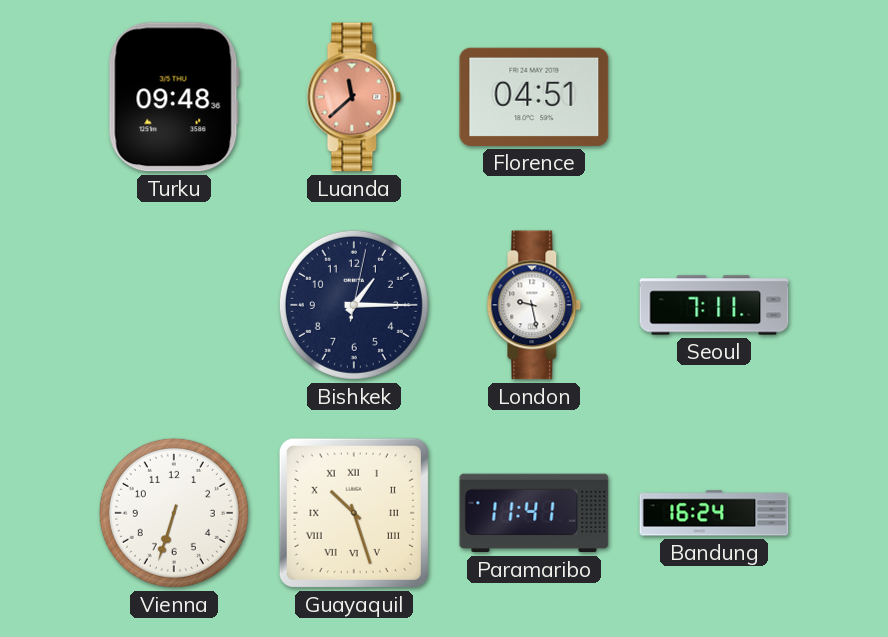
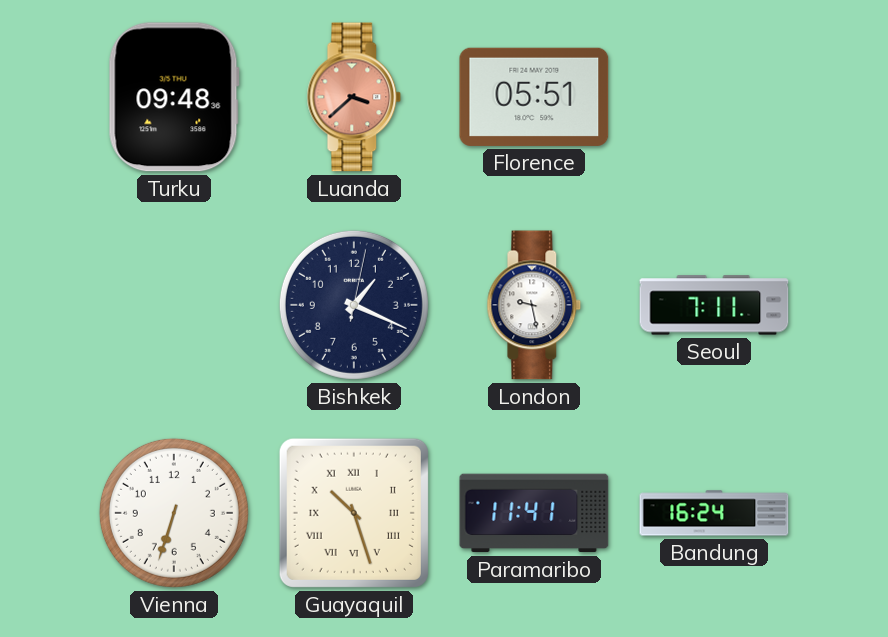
Luanda: 11:38 -> 3:38 (354, 97)
Florence: 04:51 -> 05:51 (534, 97)
Bishkek: 1:15 -> 1:19 (354, 305)
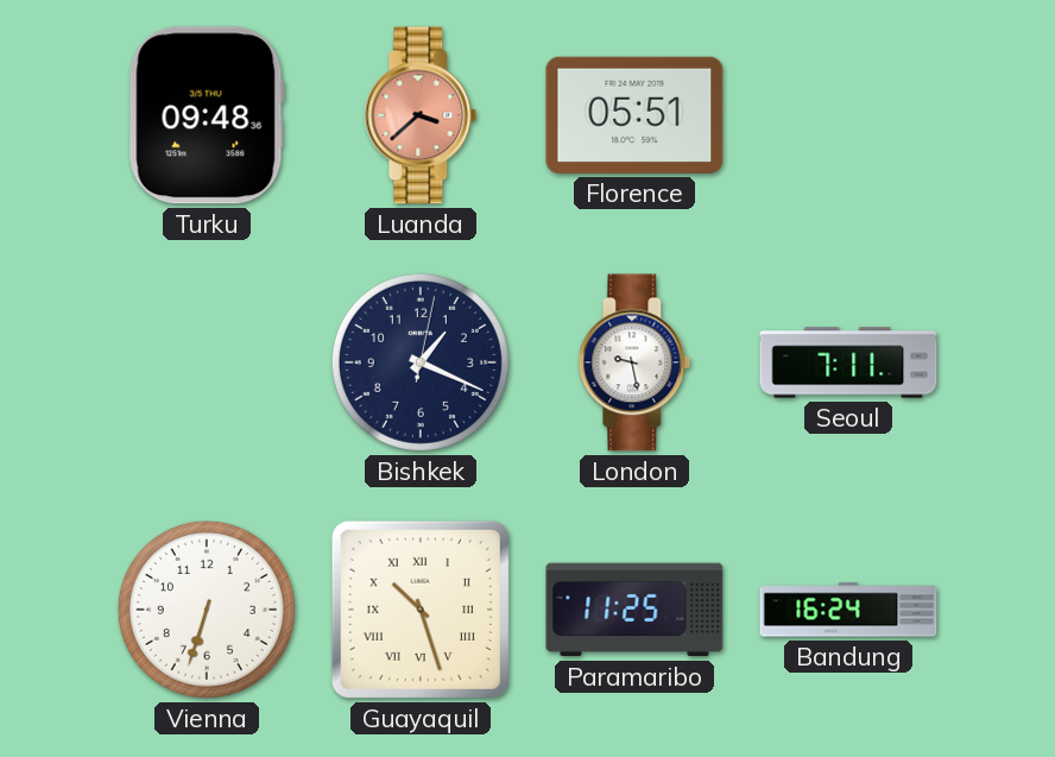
Paramaribo: 11:41 -> 11:25 (634, 610)
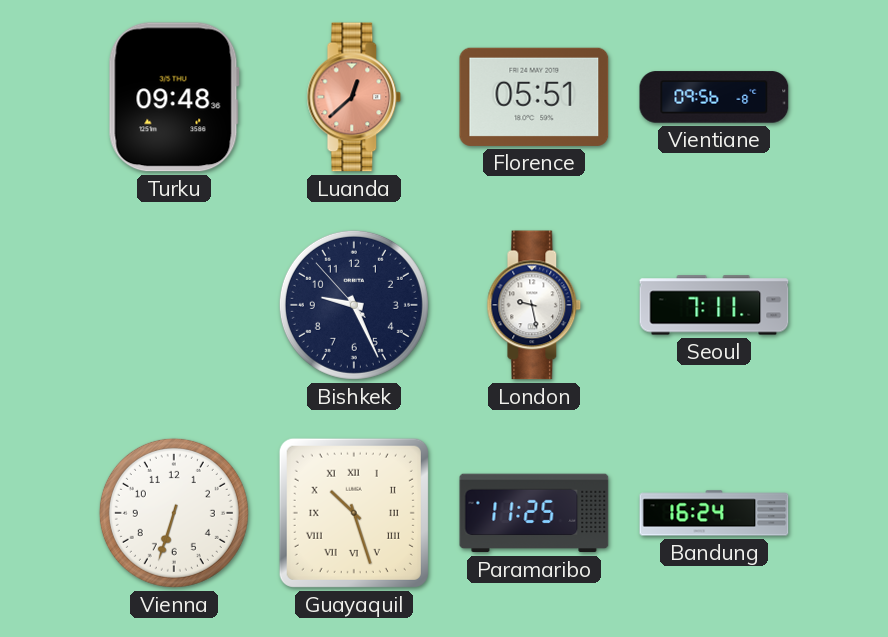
Luanda: 3:38 -> 12:38 (354, 97)
Vientiane: none -> 09:56 (714, 97)
Bishkek: 1:19 -> 9:25 (354, 305)
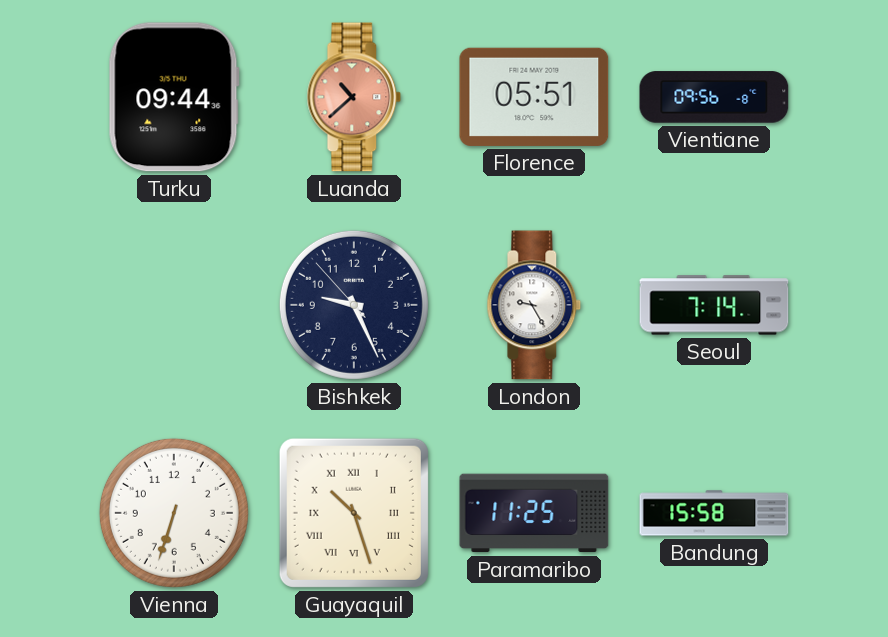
Turku: 09:48 -> 09:44 (174, 97)
Luanda: 12:38 -> 10:38 (354, 97)
London: 9:28 -> 9:25 (534, 305)
Seoul: 7:11 -> 7:14 (714, 305)
Bandung: 16:24 -> 15:58 (714, 513)
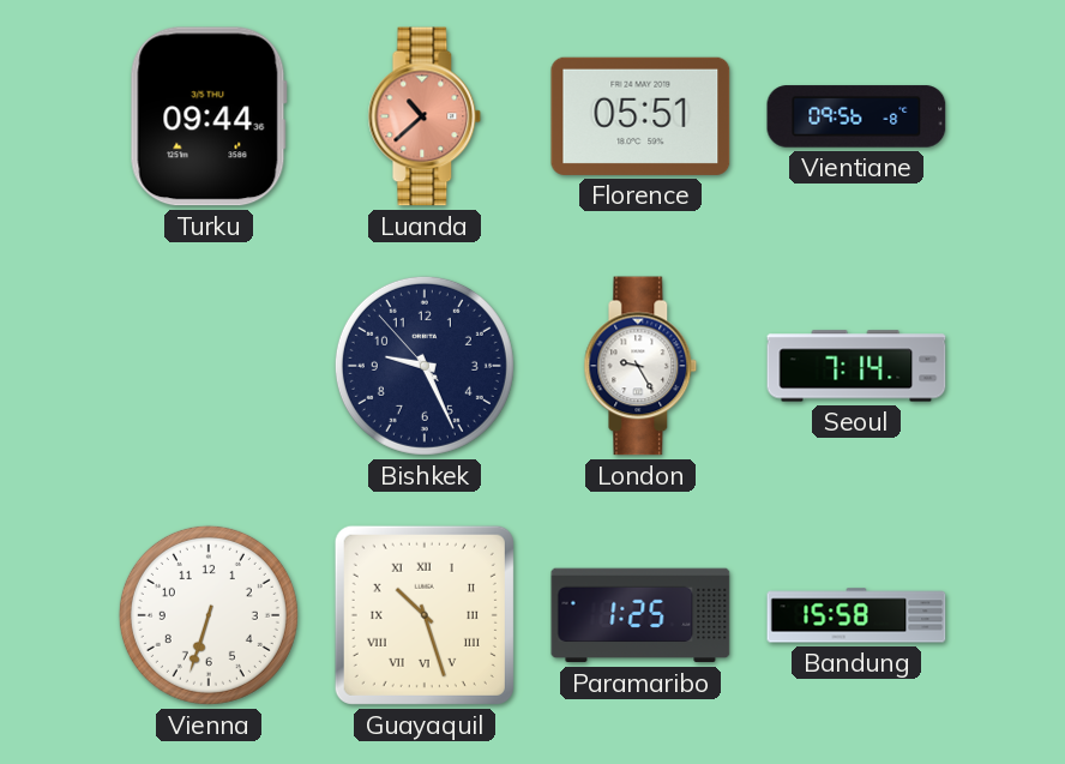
Paramaribo: 11:25 -> 1:25 (640, 615)
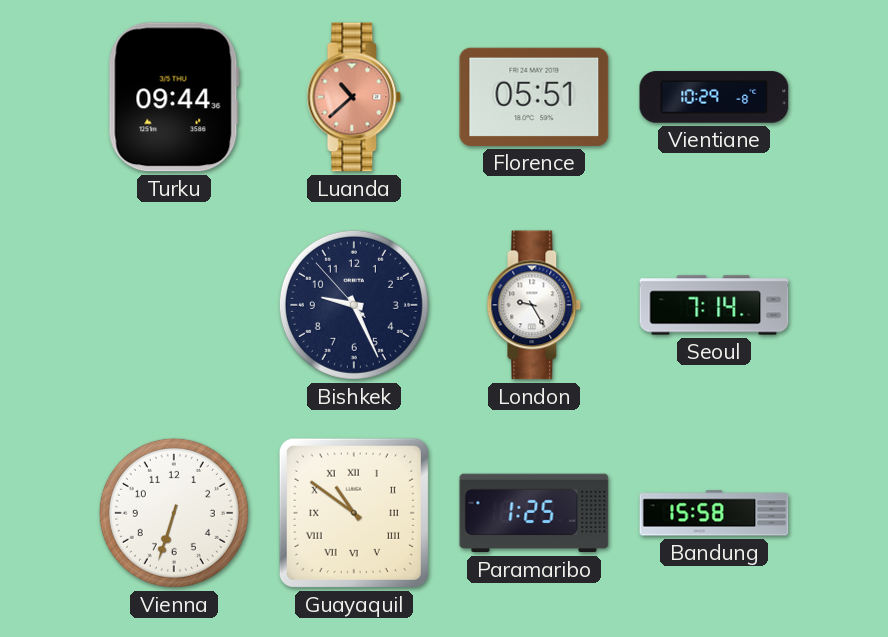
Vientiane: 09:56 -> 10:29 (714, 97)
Guayaquil: 10:27 -> 10:51 (354, 513)
